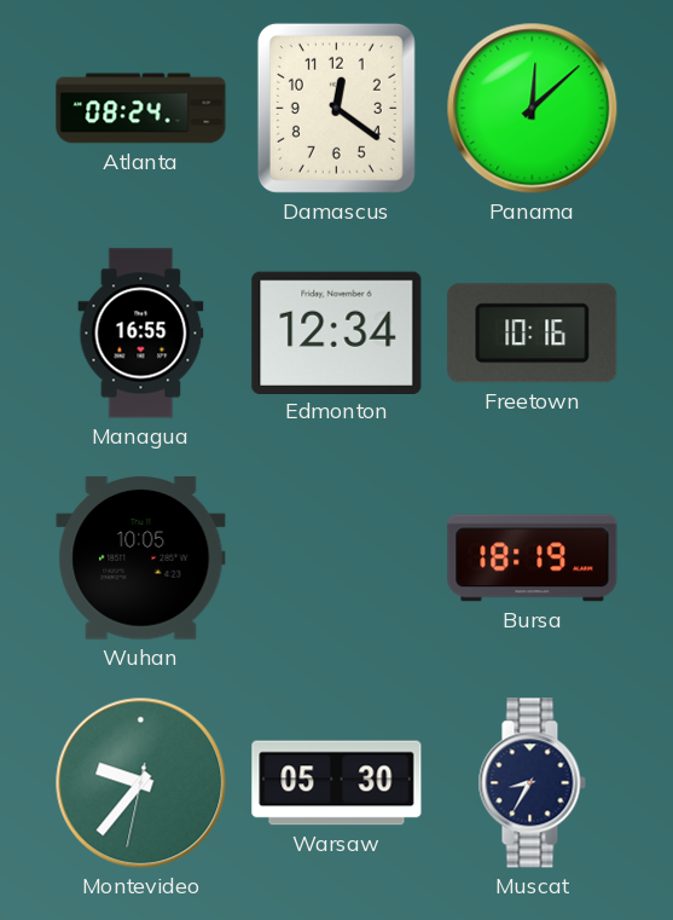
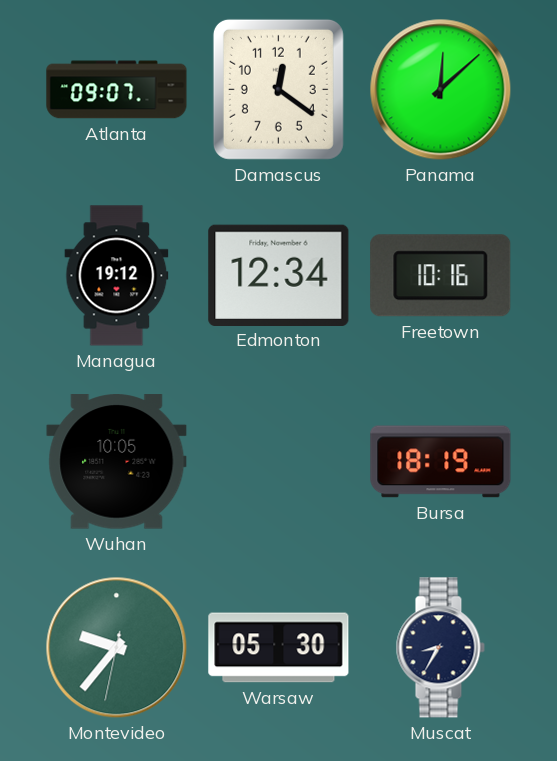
Atlanta: 08:24 -> 09:07 (117, 90)
Managua: 16:55 -> 19:12 (117, 276)
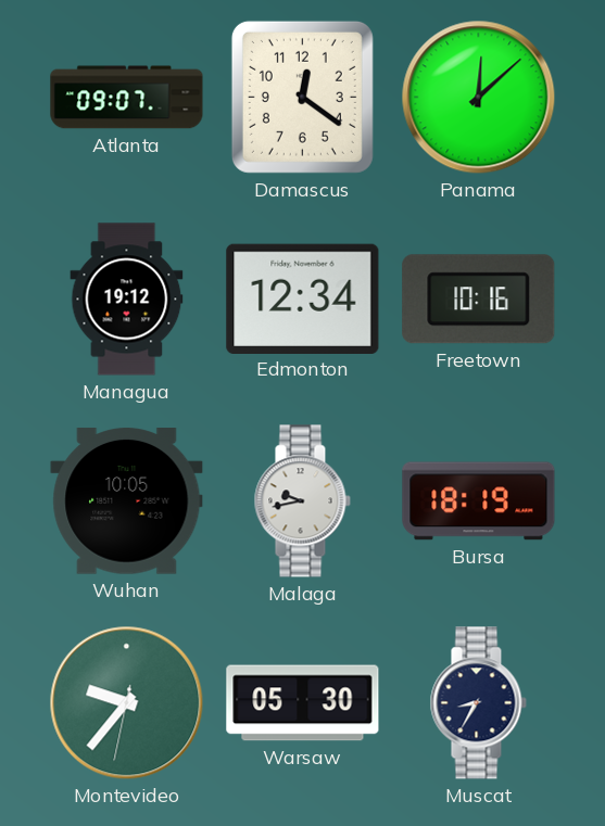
Malaga: none -> 9:43 (302, 501)
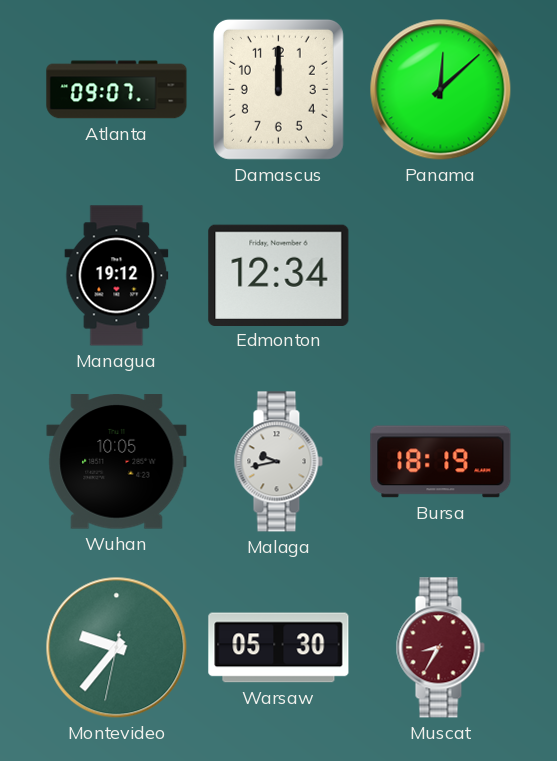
Damascus: 12:21 -> 12:00 (278, 89)
Freetown: 10:16 -> none (479, 300)
Muscat dial: navy -> burgundy (440, 648)
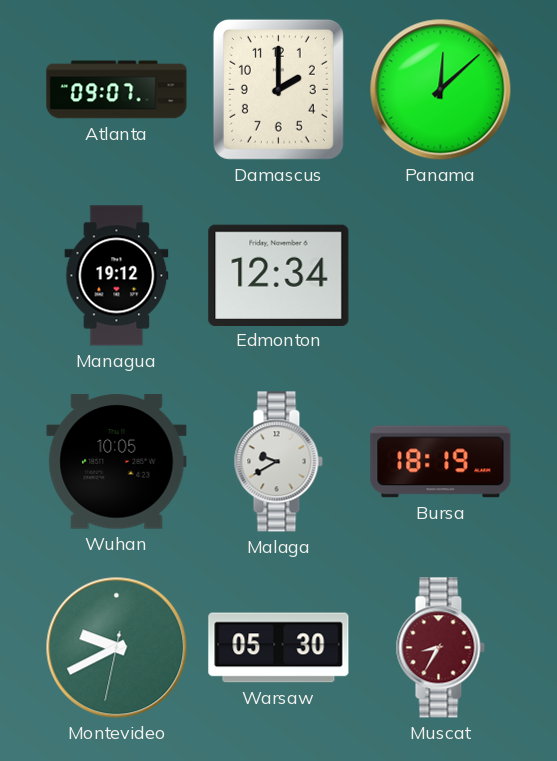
Damascus: 12:00 -> 2:00 (278, 89)
Malaga: 9:43 -> 9:40 (278, 462)
Montevideo: 9:36 -> 9:40 (117, 648)
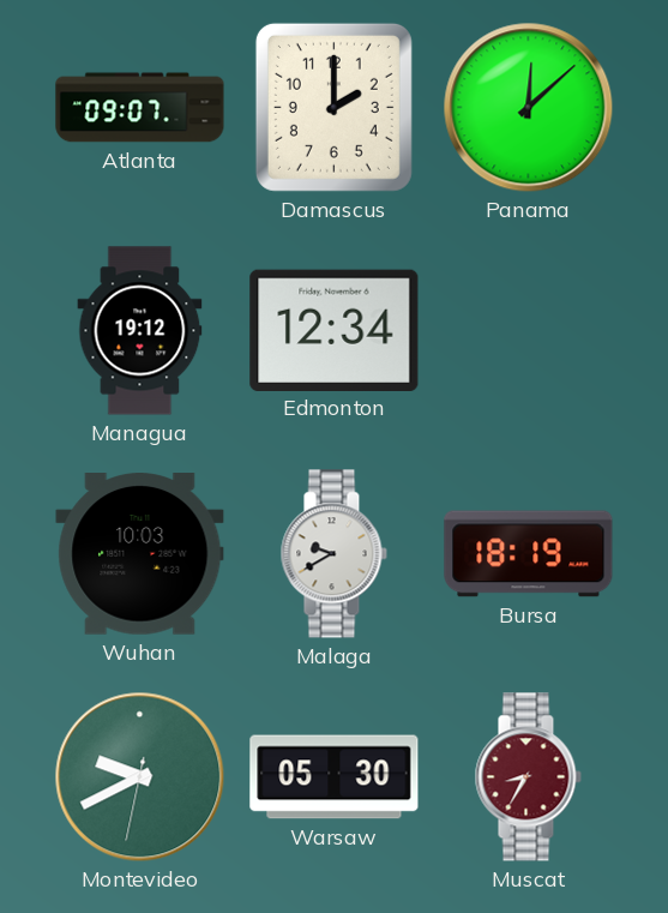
Wuhan: 10:05 -> 10:03 (140, 554)
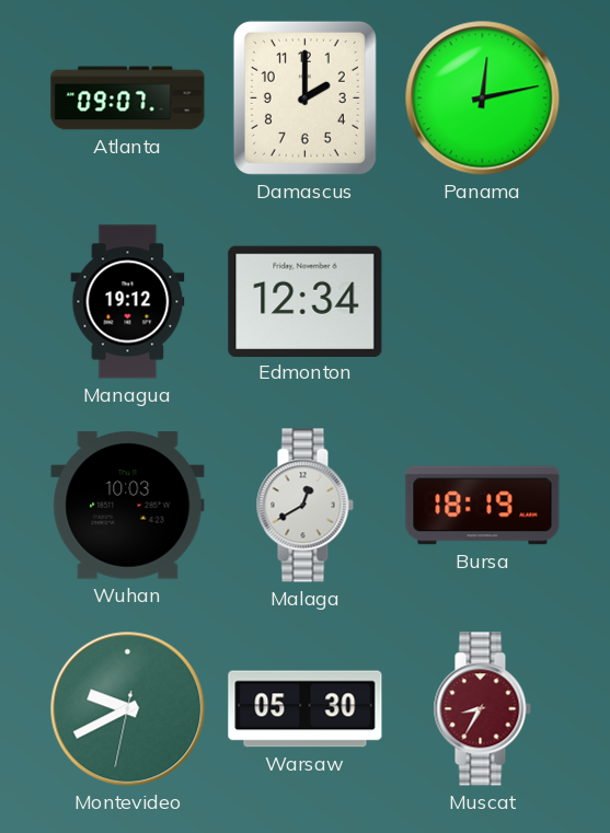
Panama: 12:08 -> 12:13 (483, 99)
Malaga: 9:40 -> 12:40 (304, 506)
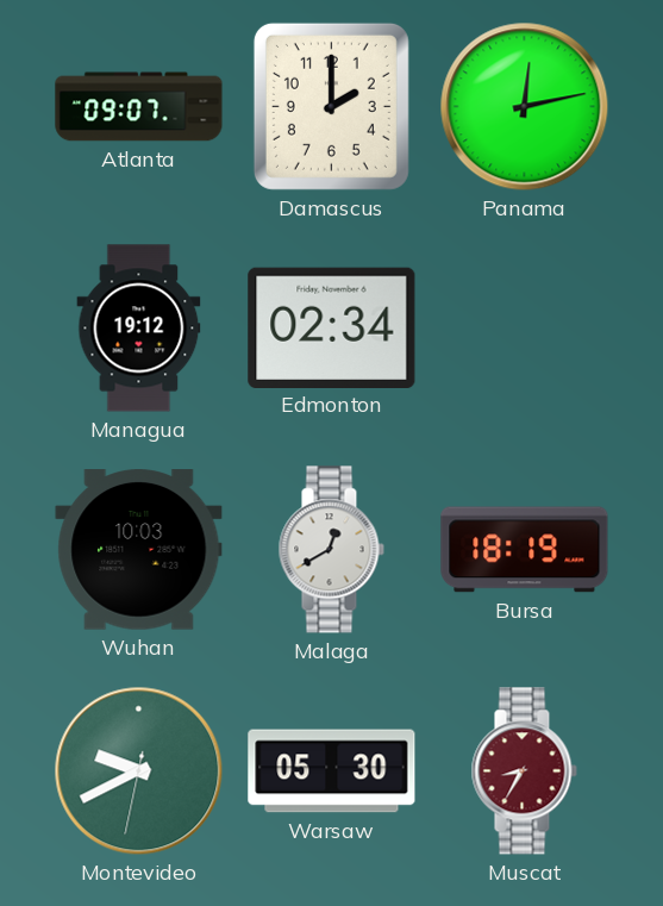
Edmonton: 12:34 -> 02:34 (332, 327)
